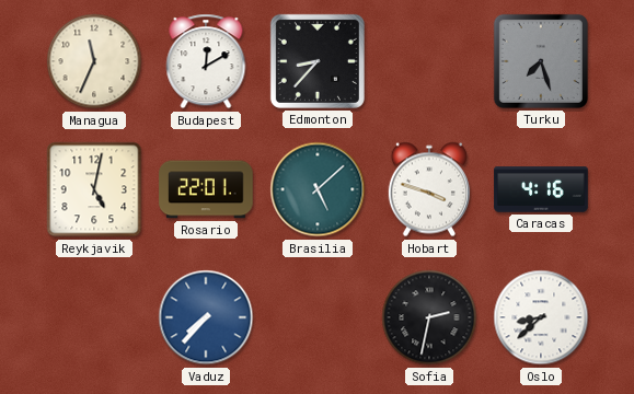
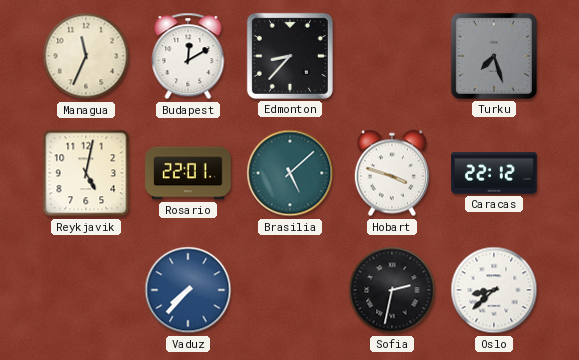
Caracas: 4:16 -> 22:12 (494, 173)
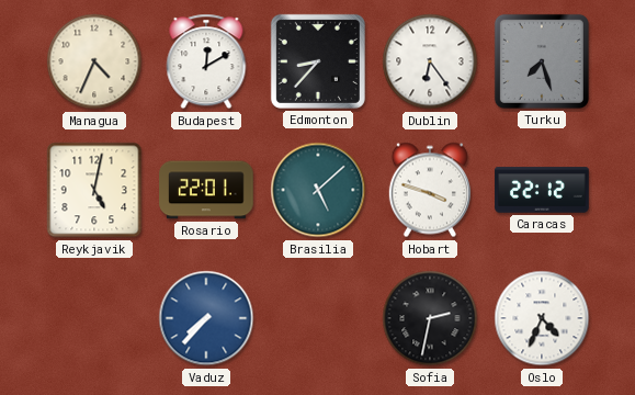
Managua: 11:34 -> 4:34 (94, 61)
Dublin: none -> 6:24 (430, 61)
Oslo: 8:38 -> 4:34 (542, 318)
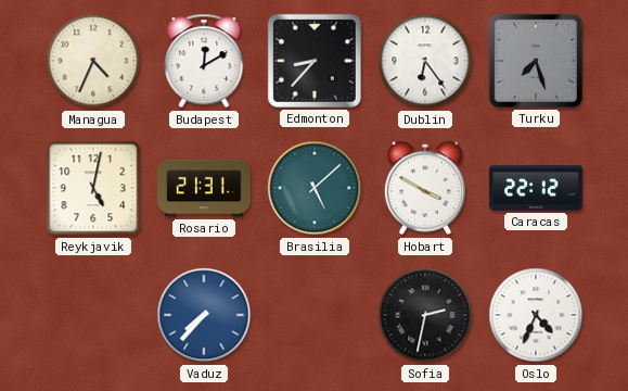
Rosario: 22:01 -> 21:31 (204, 188)
Hobart: 3:48 -> 3:50 (425, 188)
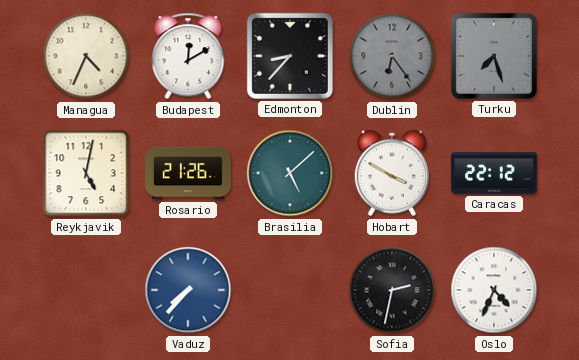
Dublin dial: white -> grey (392, 56)
Rosario: 21:31 -> 21:26 (188, 173)
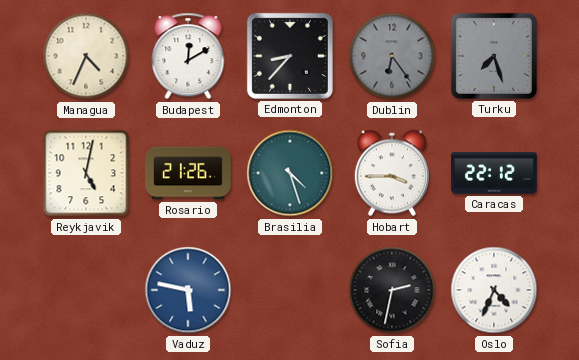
Brasilia: 5:08 -> 4:27 (290, 173)
Hobart: 3:50 -> 3:45 (392, 173)
Vaduz: 7:37 -> 5:47 (188, 290)
